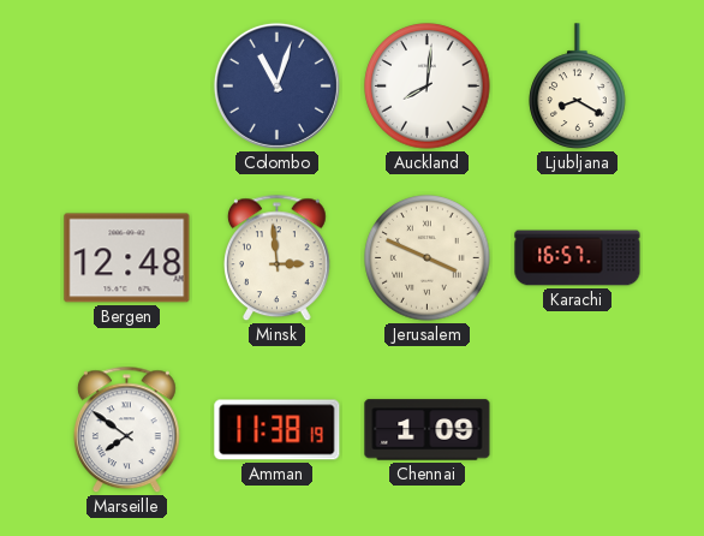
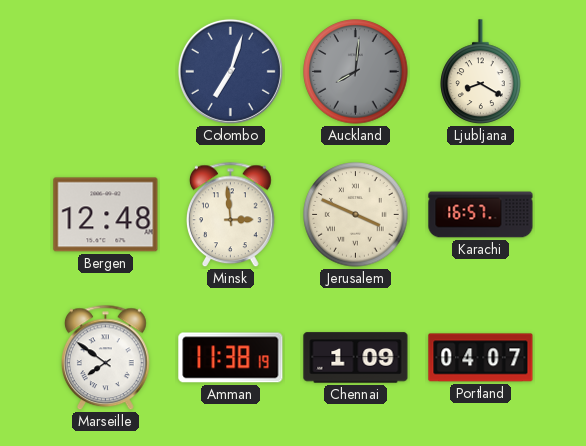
Colombo: 11:03 -> 7:03 (230, 71)
Auckland dial: white -> grey (356, 72)
Portland: none -> 04:07 (481, 358)
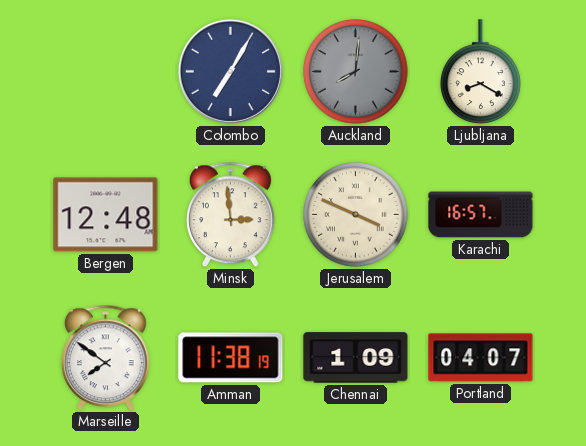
Colombo: 7:03 -> 7:05 (230, 71)
